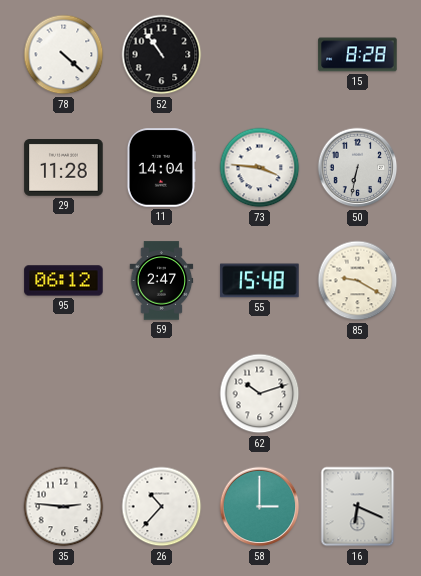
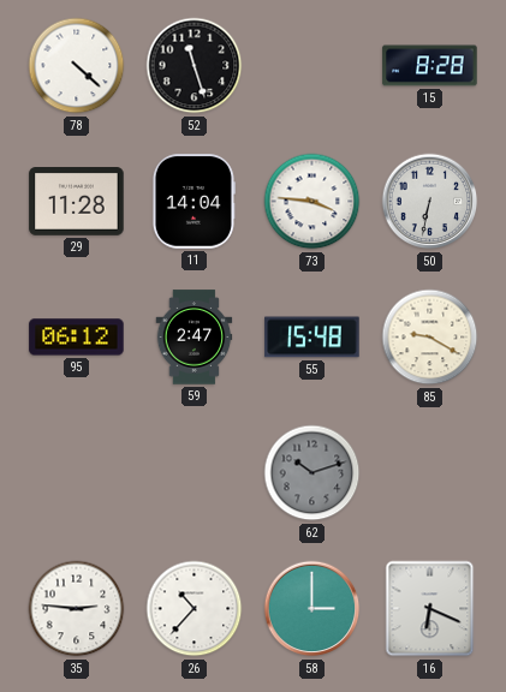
52: 10:54 -> 11:27 (195, 66)
62 dial: white -> grey (312, 473)
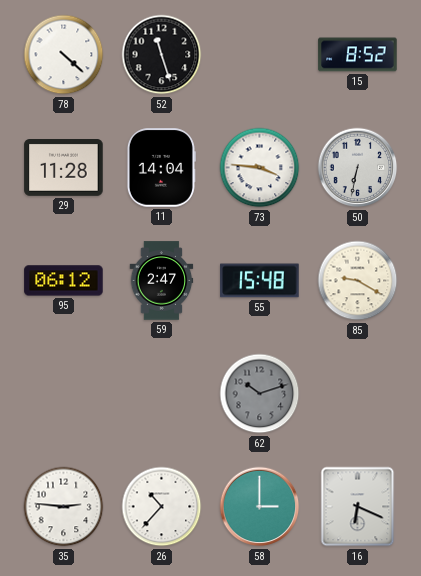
15: 8:28 -> 8:52 (358, 55)
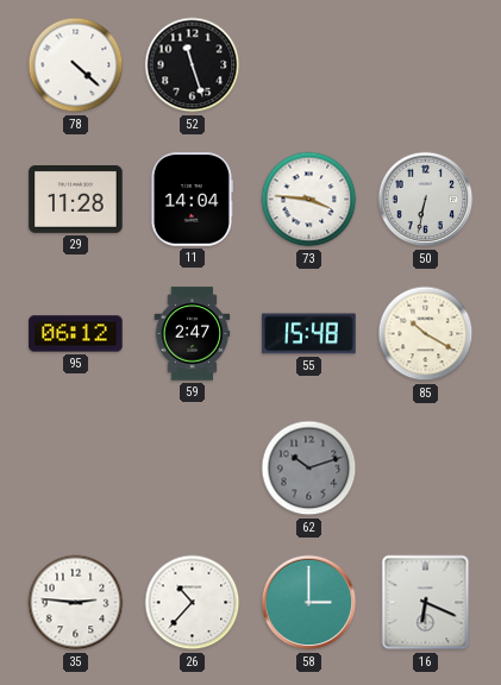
15: 8:52 -> none (358, 55)
85: 9:20 -> 10:20 (426, 334)
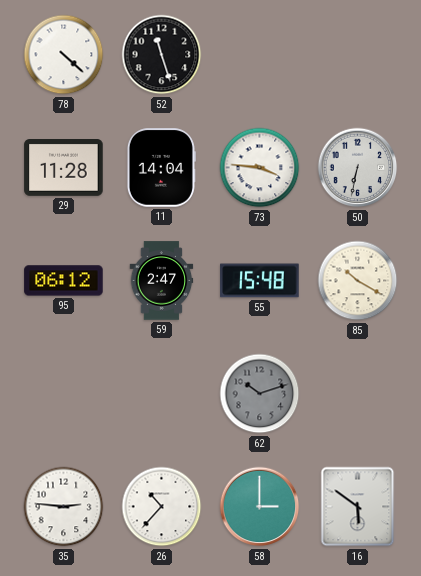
16: 6:19 -> 5:51 (358, 507)
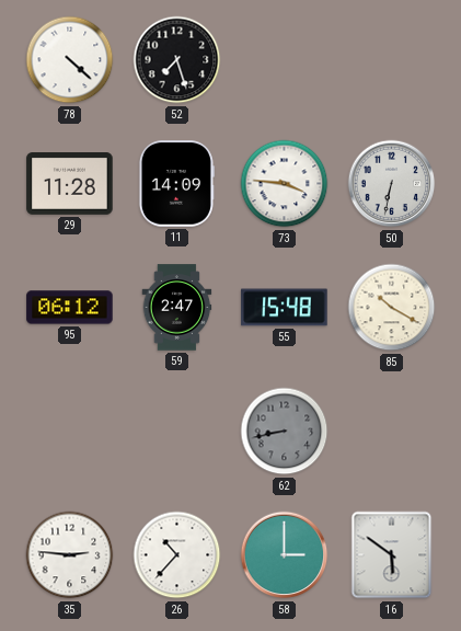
52: 11:27 -> 7:27 (177, 60)
11: 14:04 -> 14:09 (176, 184)
62: 10:12 -> 8:43 (285, 432)
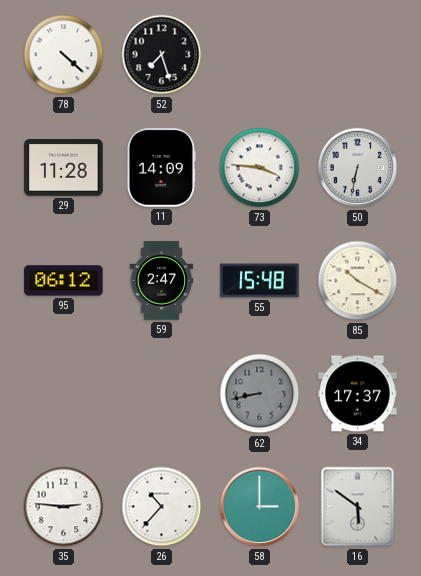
34: none -> 17:37 (358, 394)
